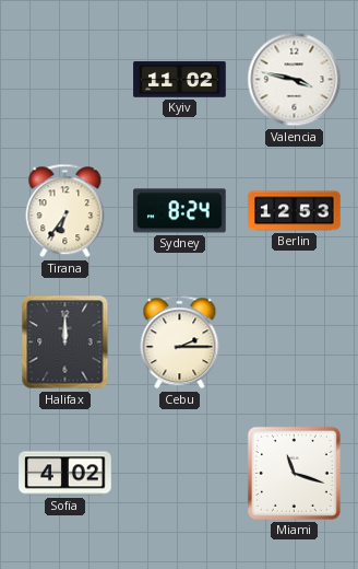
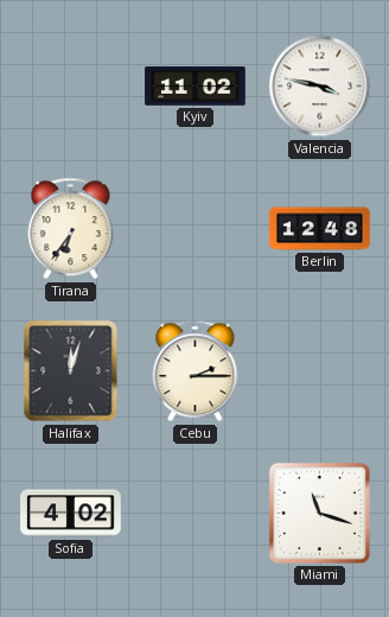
Sydney: 8:24 -> none (180, 211)
Berlin: 12:53 -> 12:48 (320, 229)
Halifax: 12:00 -> 12:03 (71, 371)
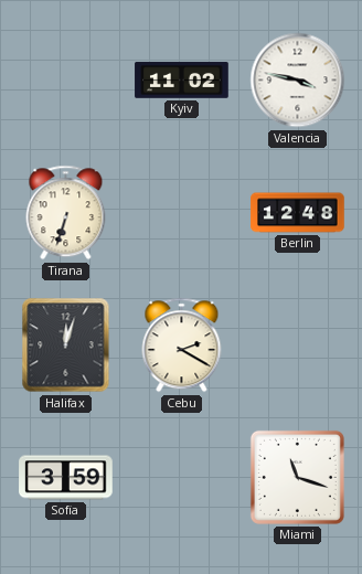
Tirana: 6:36 -> 6:33 (66, 213)
Cebu: 2:15 -> 2:20 (182, 346)
Sofia: 4:02 -> 3:59 (66, 478)
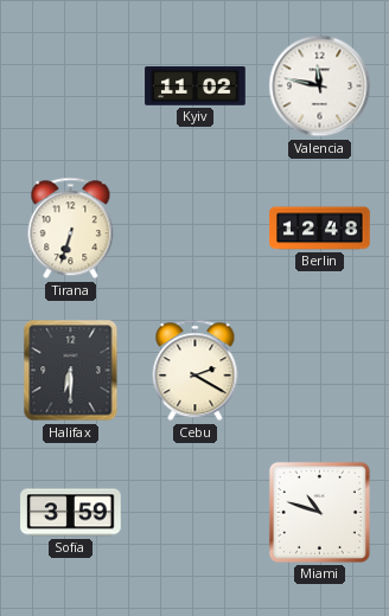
Valencia: 3:47 -> 11:47 (320, 86)
Halifax: 12:03 -> 6:30 (71, 371)
Miami: 11:18 -> 10:48 (319, 512)
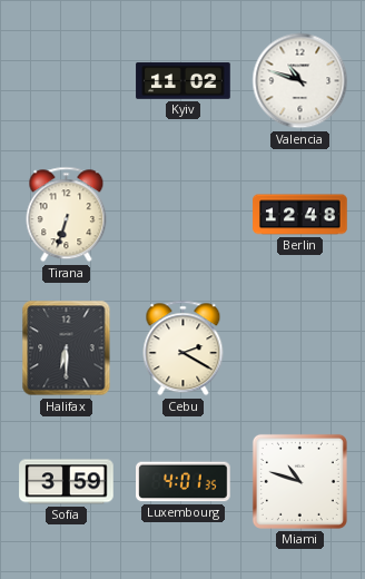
Valencia: 11:47 -> 10:48 (300, 81)
Luxembourg: none -> 4:01 (184, 482)
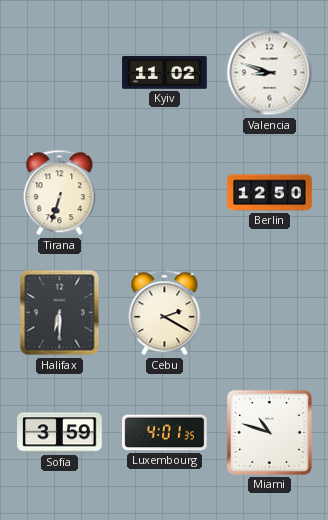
Valencia: 10:48 -> 8:48 (270, 73)
Berlin: 12:48 -> 12:50 (270, 193)
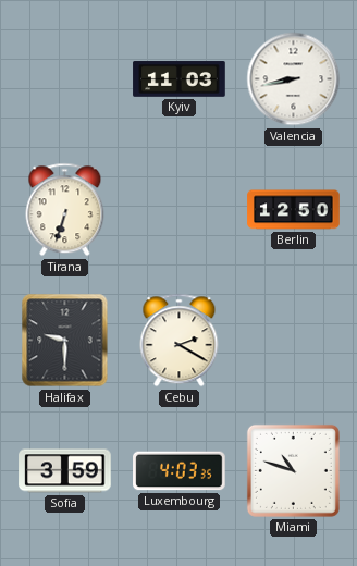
Kyiv: 11:02 -> 11:03 (180, 79)
Valencia: 8:48 -> 8:43 (294, 79)
Halifax: 6:30 -> 9:30 (65, 341)
Luxembourg: 4:01 -> 4:03 (180, 471)
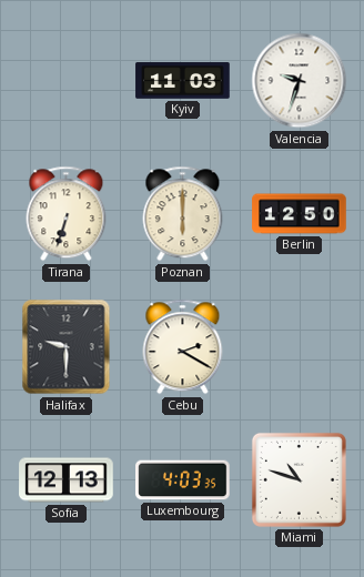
Valencia: 8:43 -> 9:33 (300, 81)
Poznan: none -> 6:00 (183, 214)
Sofia: 3:59 -> 12:13 (67, 480)
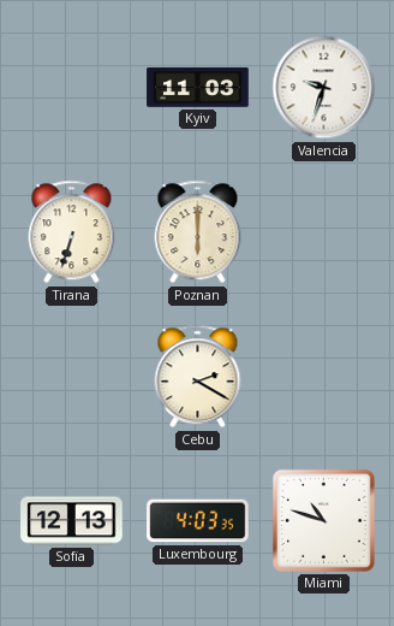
Berlin: 12:50 -> none (300, 214)
Halifax: 9:30 -> none (67, 347)
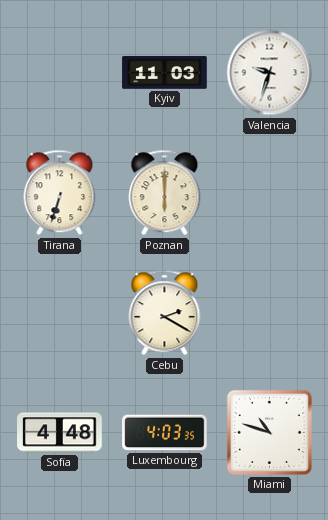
Sofia: 12:13 -> 4:48 (60, 433)
